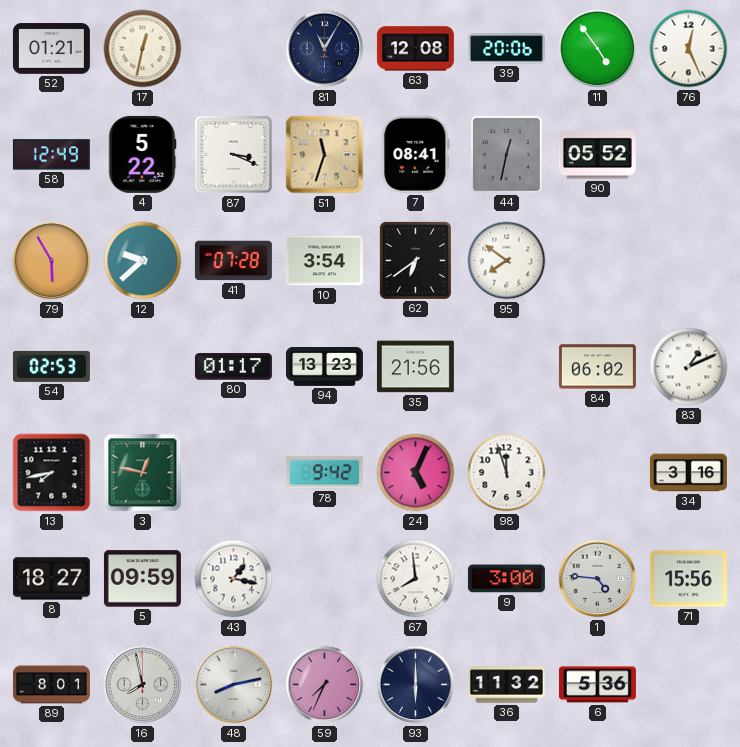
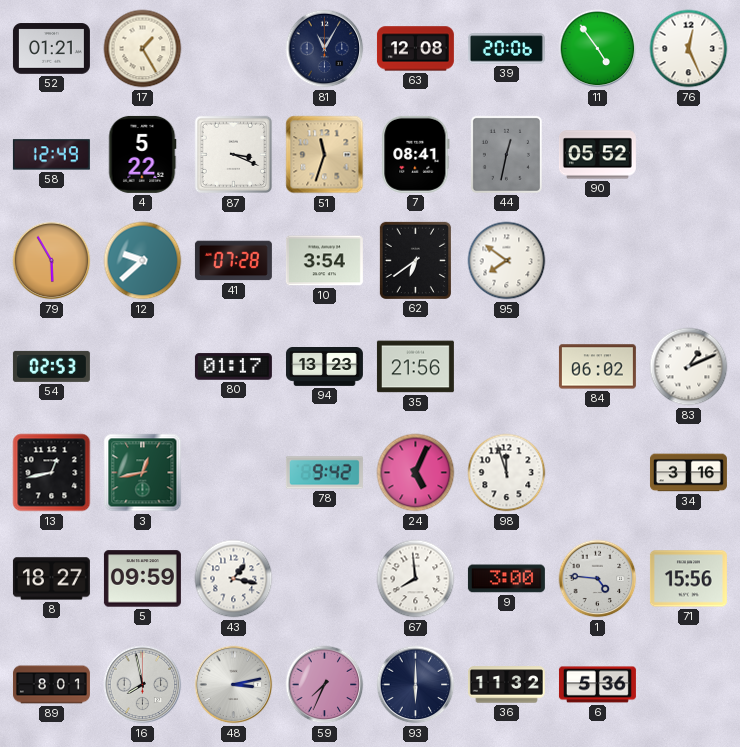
17: 12:32 -> 1:25 (143, 49)
13: 7:43 -> 12:43 (52, 473)
3: 12:47 -> 12:43 (143, 473)
48: 8:13 -> 3:13 (234, 685)
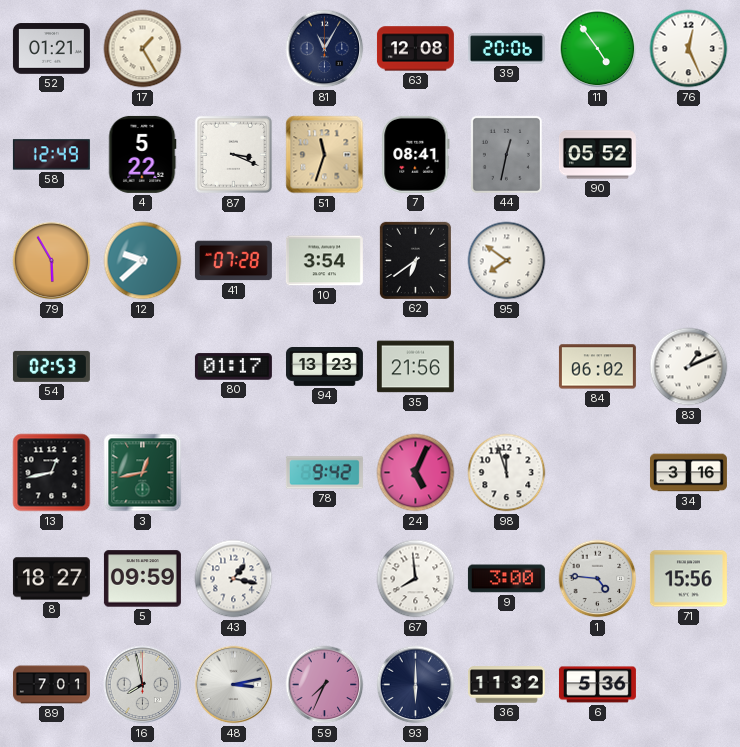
89: 8:01 -> 7:01 (51, 685)
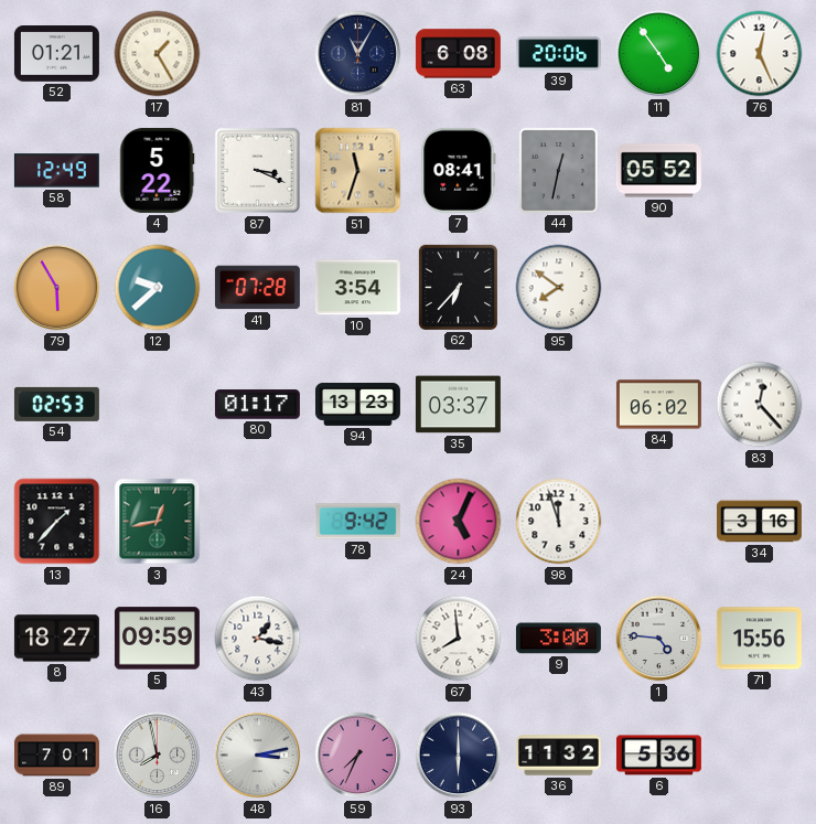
63: 12:08 -> 6:08 (458, 54)
62: 6:39 -> 6:37 (458, 287)
35: 21:56 -> 03:37 (458, 405)
83: 1:11 -> 12:23 (760, 405)
13: 12:43 -> 1:37 (57, 522)
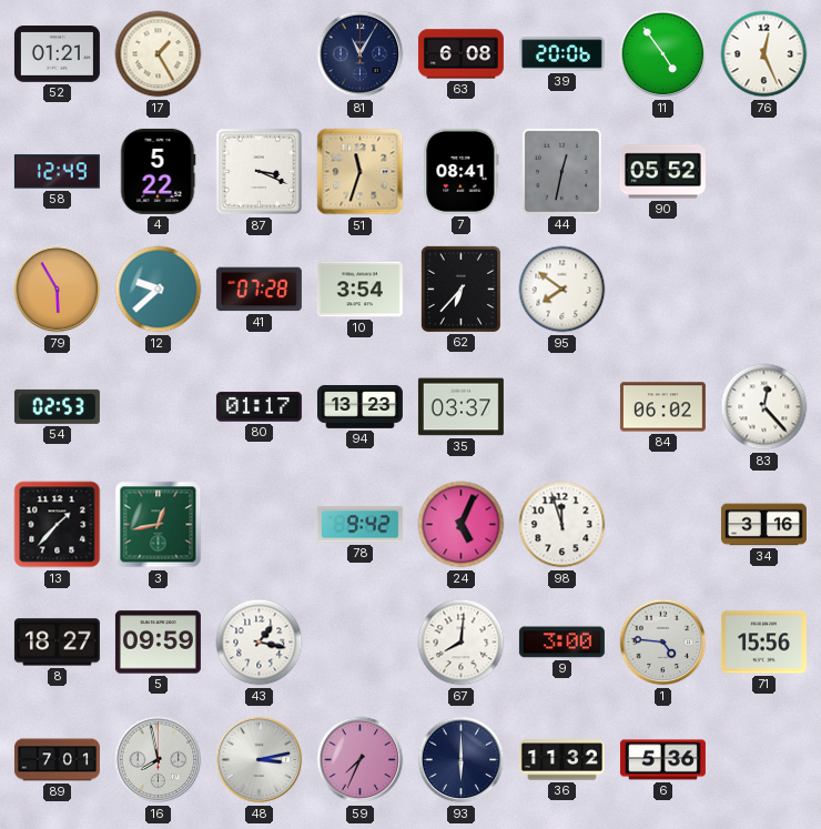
67: 7:59 -> 8:01 (462, 643)
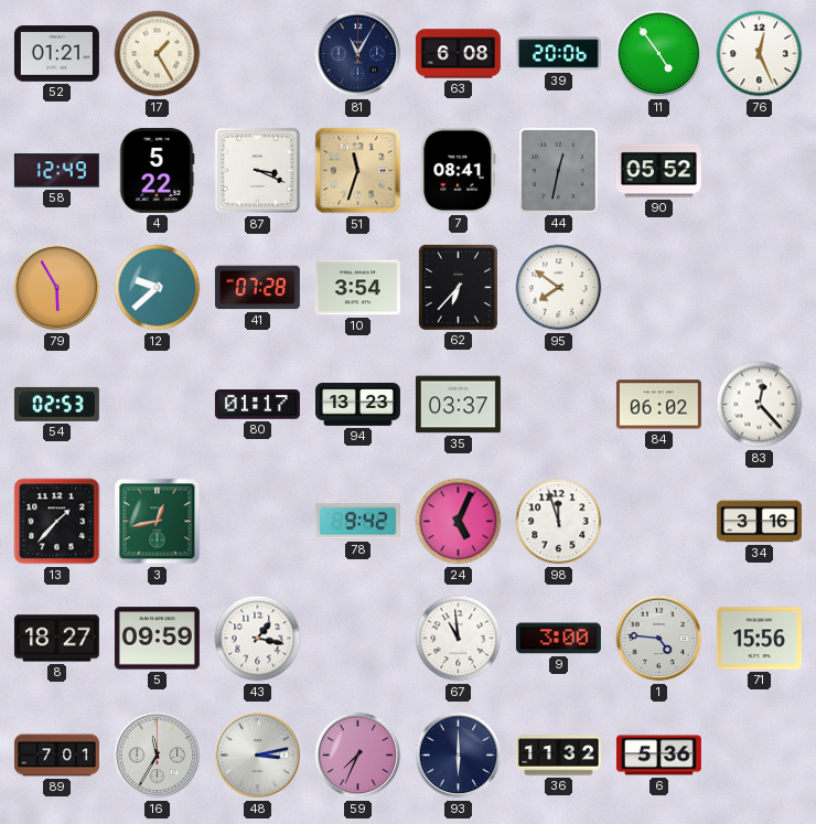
67: 8:01 -> 10:59 (459, 639)
16: 7:58 -> 11:35 (158, 756)
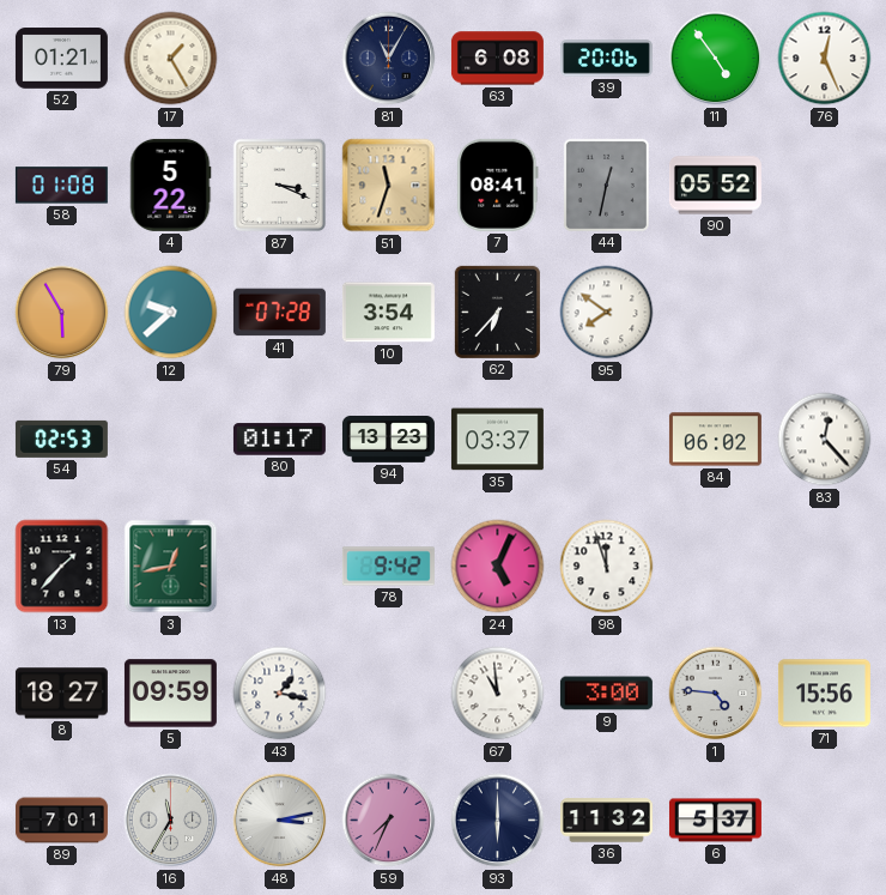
58: 12:49 -> 01:08 (61, 186)
34: 3:16 -> none (759, 522)
6: 5:36 -> 5:37 (715, 821)
